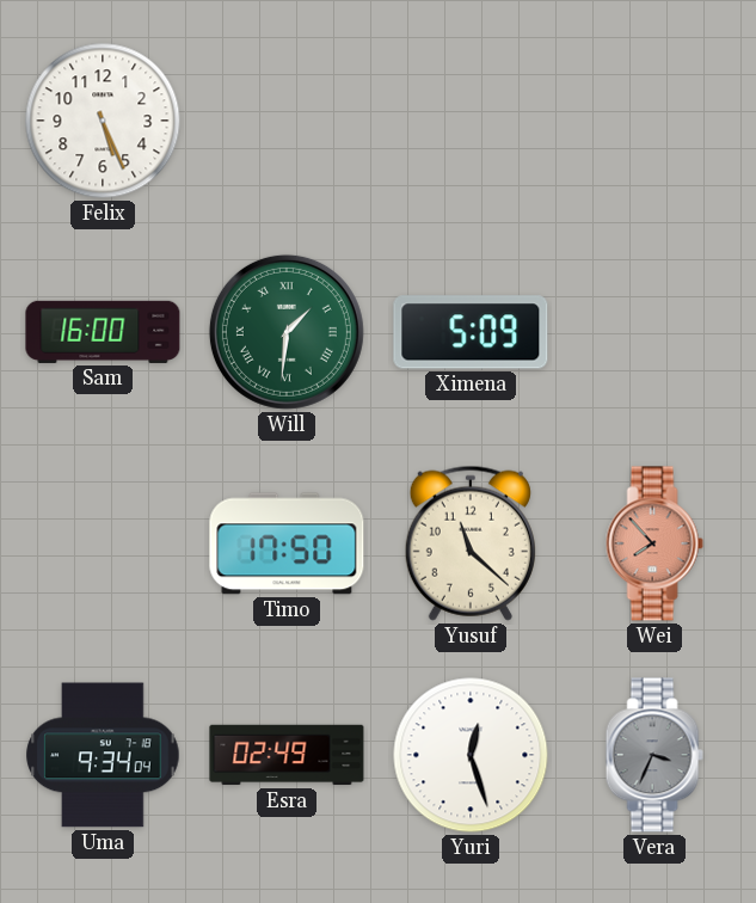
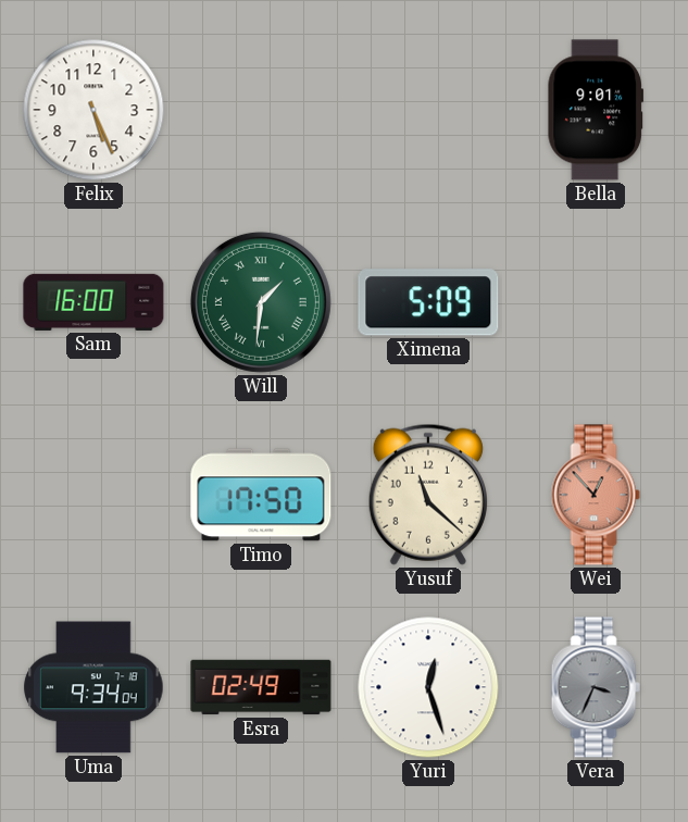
Bella: none -> 9:01 (596, 110)
Wei: 7:53 -> 12:53 (596, 495)
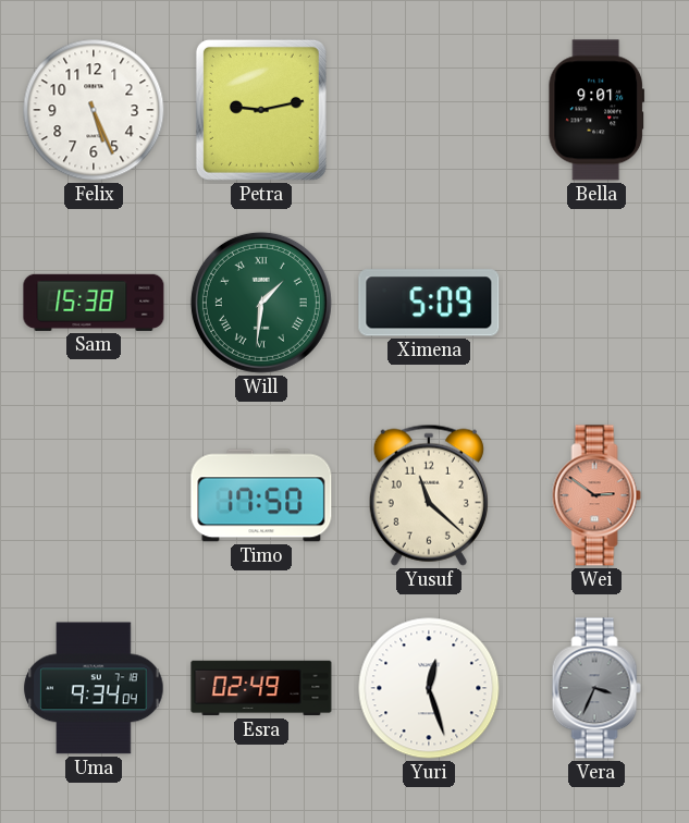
Petra: none -> 9:13 (261, 110)
Sam: 16:00 -> 15:38 (94, 303)
Wei: 12:53 -> 2:51 (596, 495)
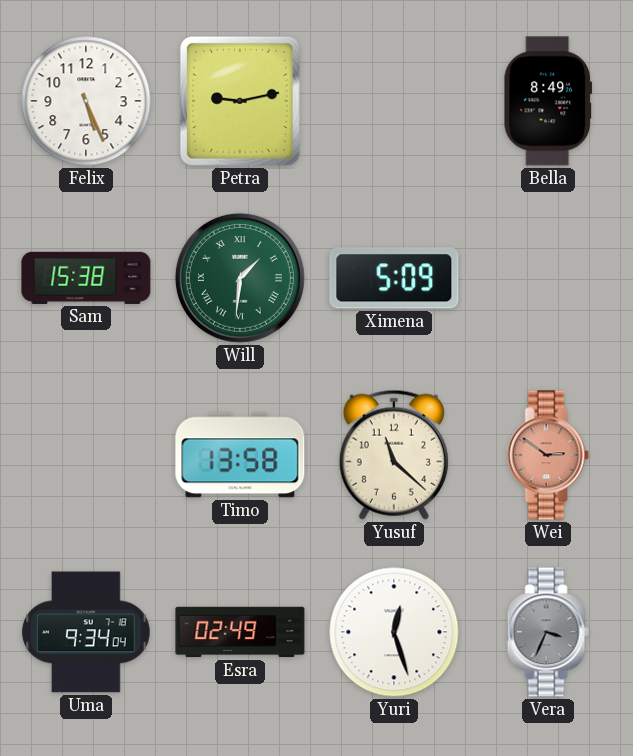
Bella: 9:01 -> 8:49 (548, 101)
Timo: 17:50 -> 13:58 (240, 455)
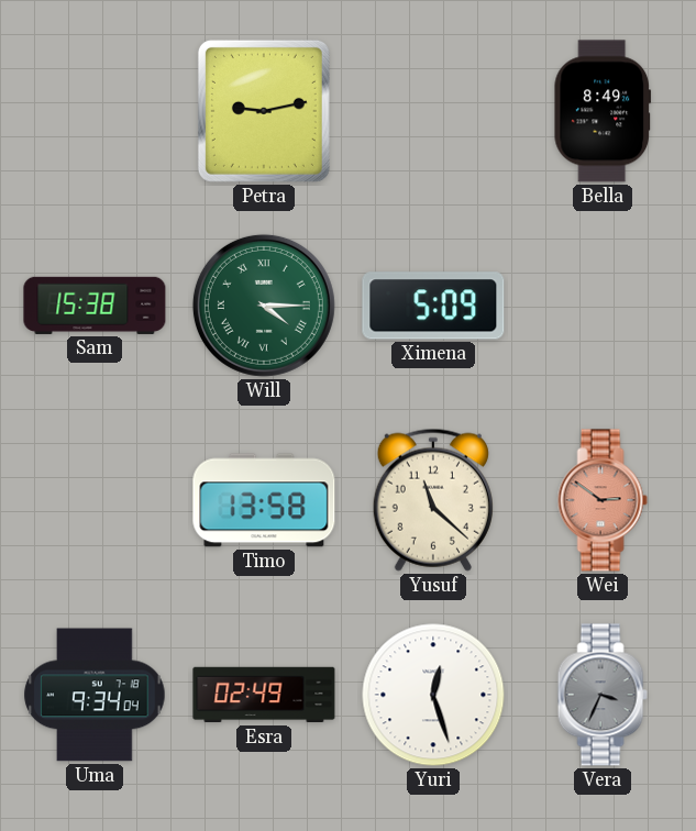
Felix: 5:26 -> none (86, 101)
Will: 1:31 -> 4:15 (264, 306)
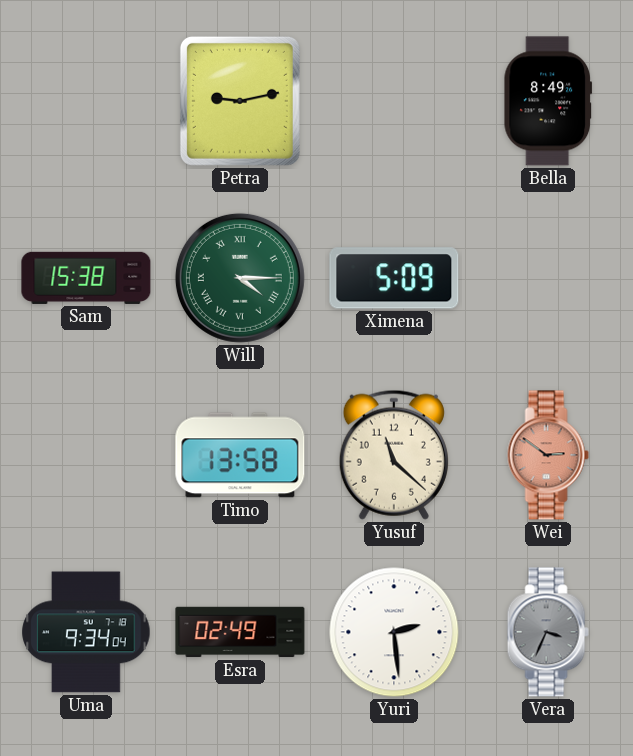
Yuri: 12:27 -> 2:29 (394, 632)
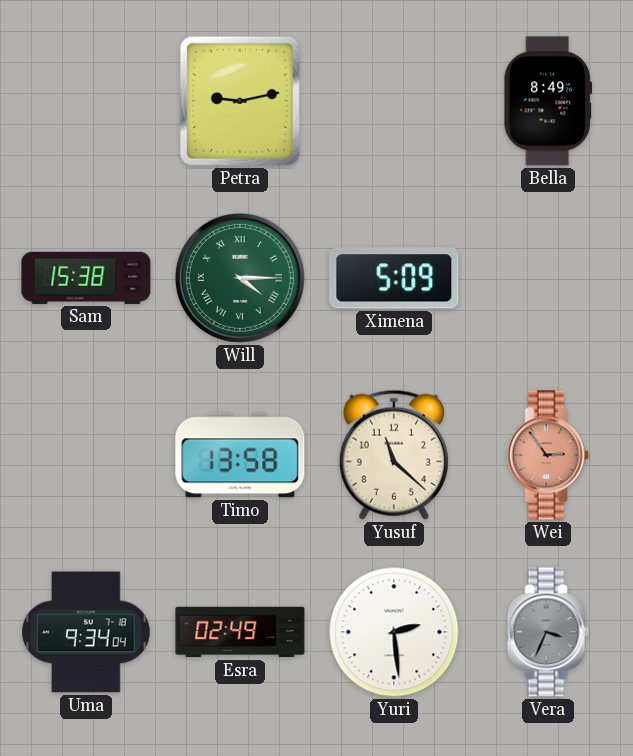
Wei: 2:51 -> 2:54 (548, 455)
